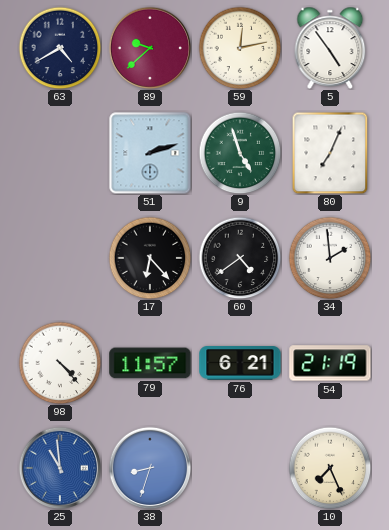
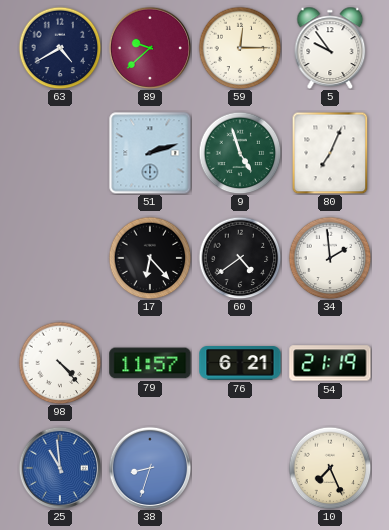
59: 12:13 -> 12:15 (240, 48)
5: 4:54 -> 9:54 (330, 48)
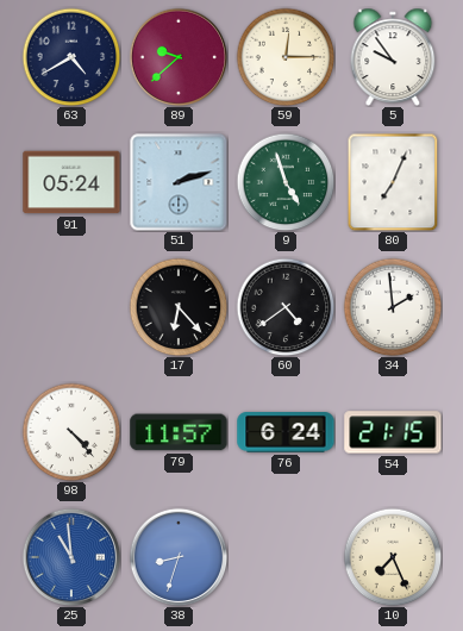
91: none -> 05:24 (71, 182)
76: 6:21 -> 6:24 (286, 432)
54: 21:19 -> 21:15 (393, 432)
